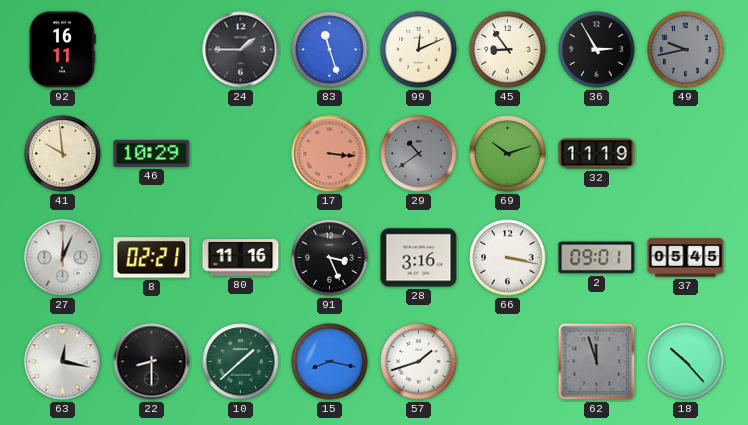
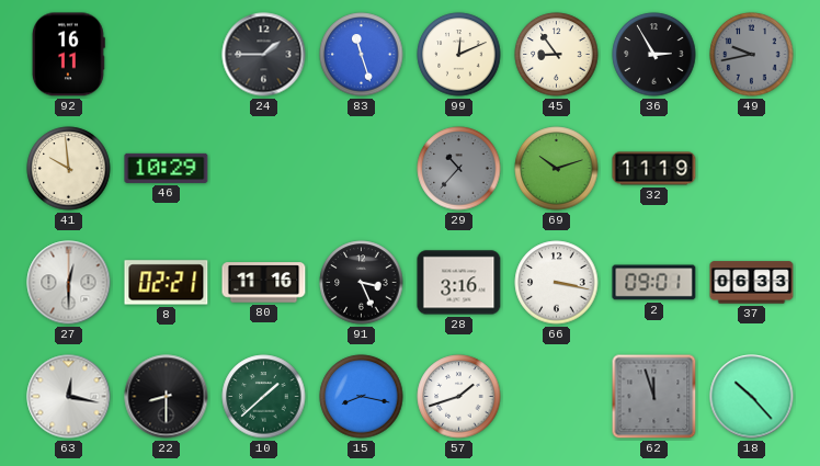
17: 3:16 -> none (330, 154)
29: 10:39 -> 10:37 (459, 169)
27: 12:04 -> 12:30 (69, 283)
37: 05:45 -> 06:33 (752, 283)
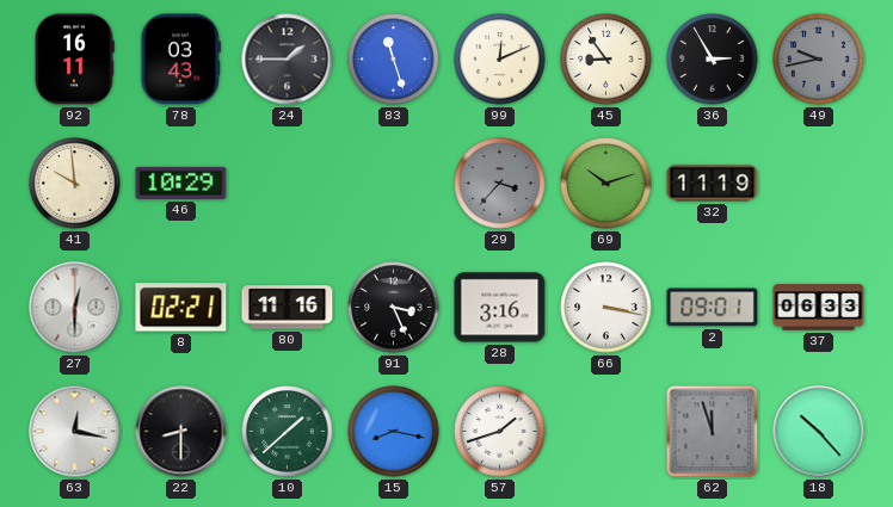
78: none -> 03:43 (180, 60)
29: 10:37 -> 3:37 (500, 184)
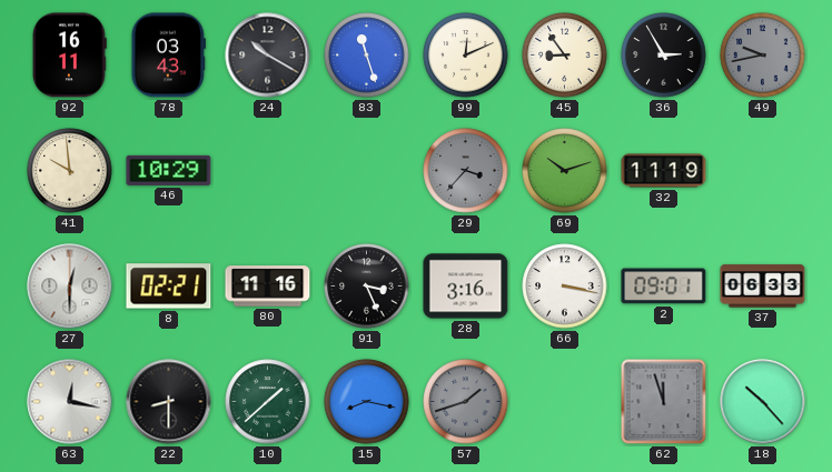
24: 1:45 -> 10:20 (268, 56)
57 dial: white -> grey (466, 402)
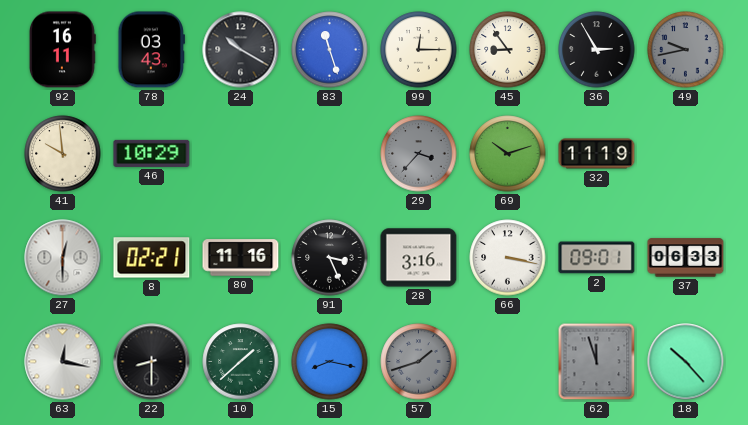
99: 12:11 -> 12:15 (419, 50)
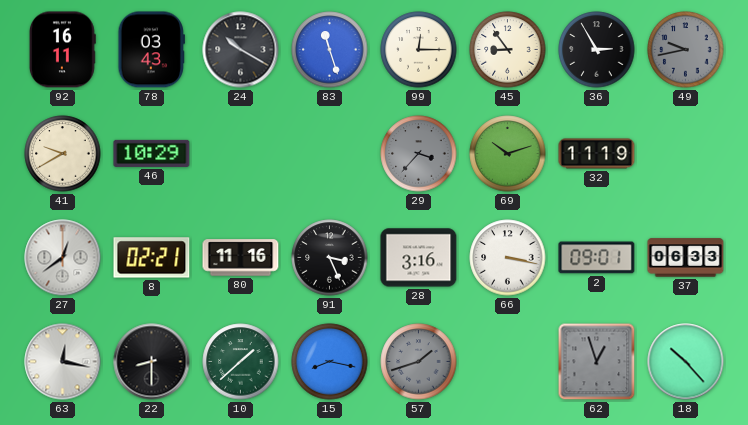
41: 9:59 -> 9:40 (63, 154)
27: 12:30 -> 12:39 (63, 258)
62: 11:57 -> 12:57 (597, 362)
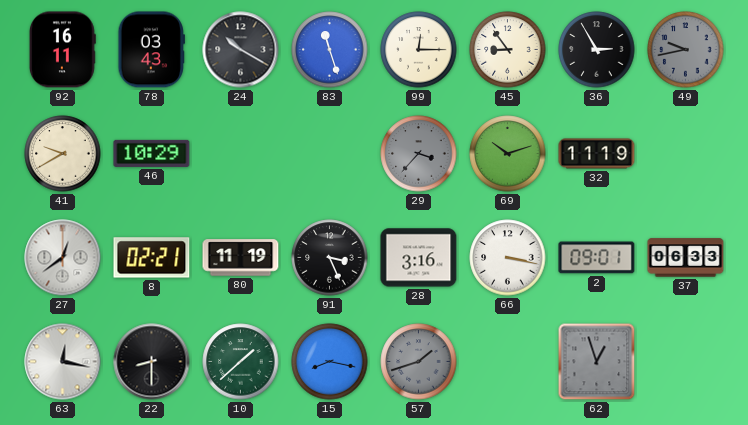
80: 11:16 -> 11:19 (241, 258)
18: 10:23 -> none (686, 362)
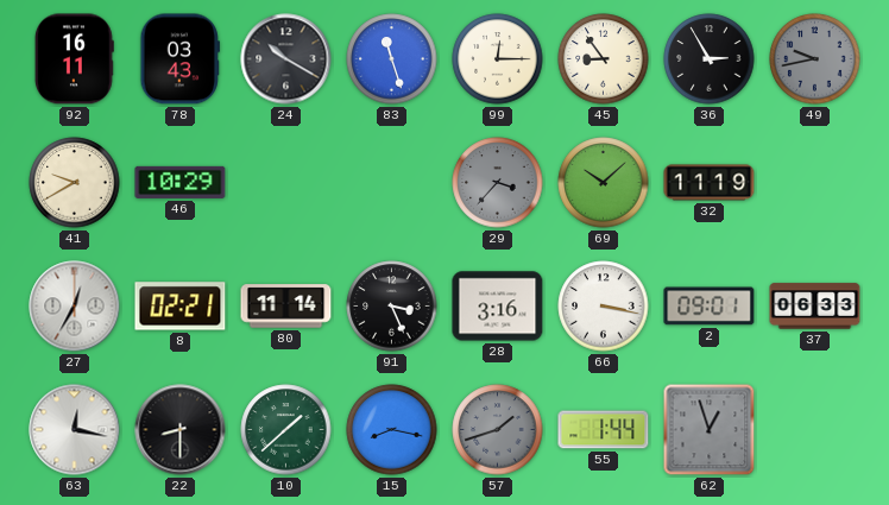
69: 10:12 -> 10:08 (604, 183)
27: 12:39 -> 12:35 (75, 307)
80: 11:19 -> 11:14 (286, 307)
55: none -> 1:44 (604, 430)
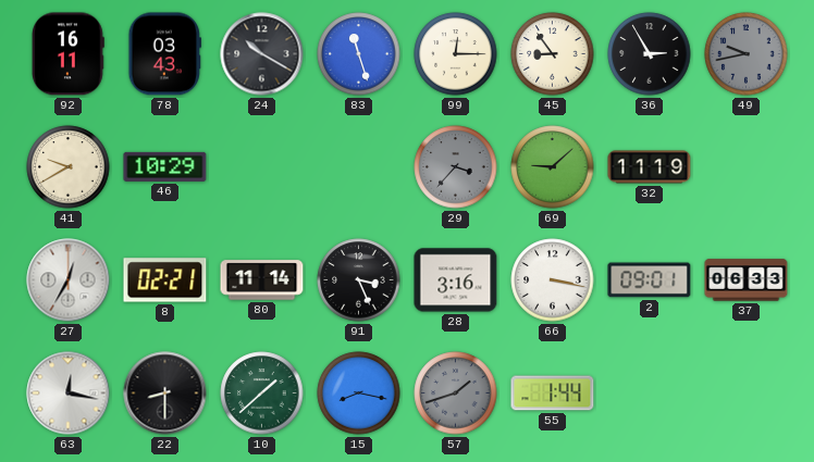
69: 10:08 -> 9:08 (553, 167)
62: 12:57 -> none (710, 430)
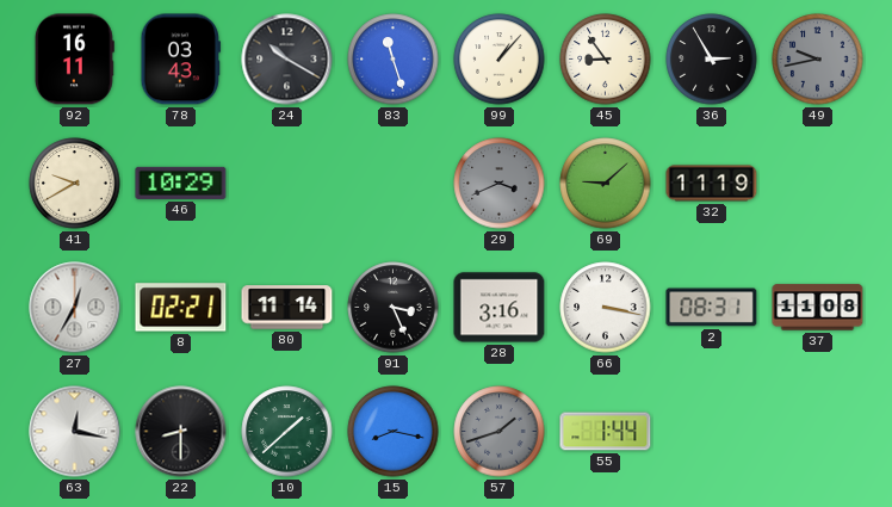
99: 12:15 -> 1:07 (500, 60)
29: 3:37 -> 3:41 (500, 184)
2: 09:01 -> 08:31 (712, 308)
37: 06:33 -> 11:08 (818, 308)
